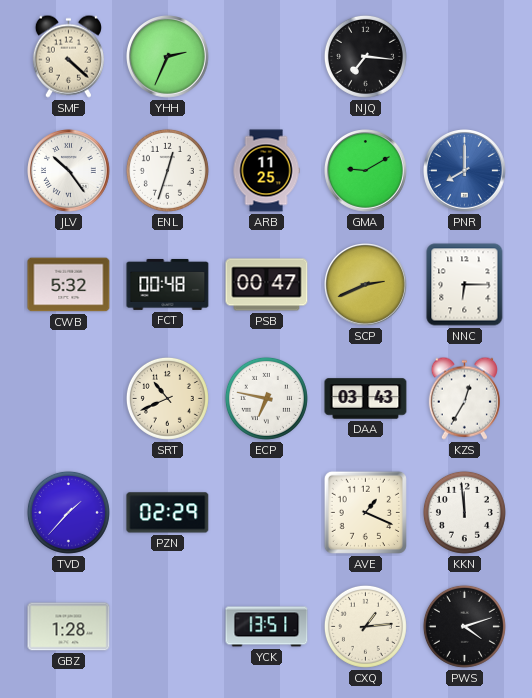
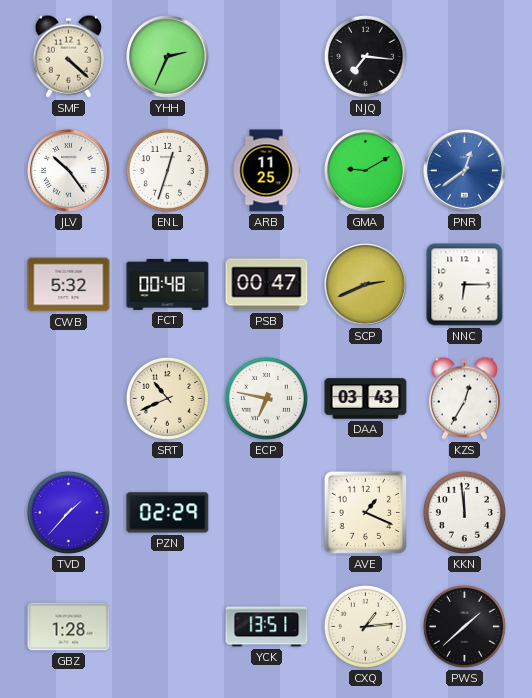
PNR: 8:00 -> 12:39 (465, 171)
PWS: 4:12 -> 1:38 (464, 626)
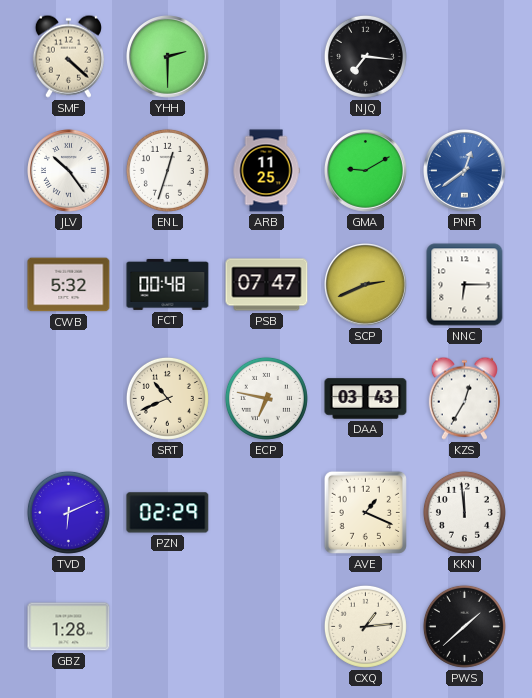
YHH: 2:34 -> 2:30 (168, 57)
PSB: 00:47 -> 07:47 (267, 285)
TVD: 1:37 -> 6:11 (68, 512)
YCK: 13:51 -> none (267, 627)
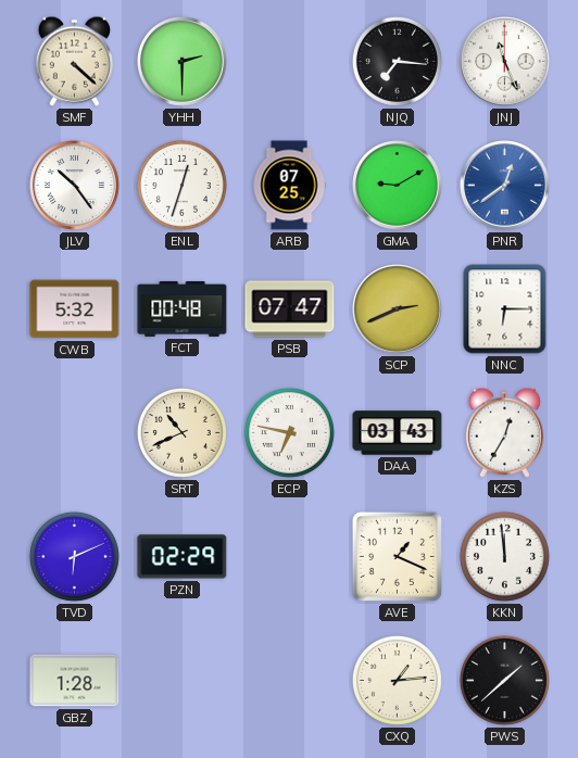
JNJ: none -> 11:26 (505, 62)
ARB: 11:25 -> 07:25 (289, 186)
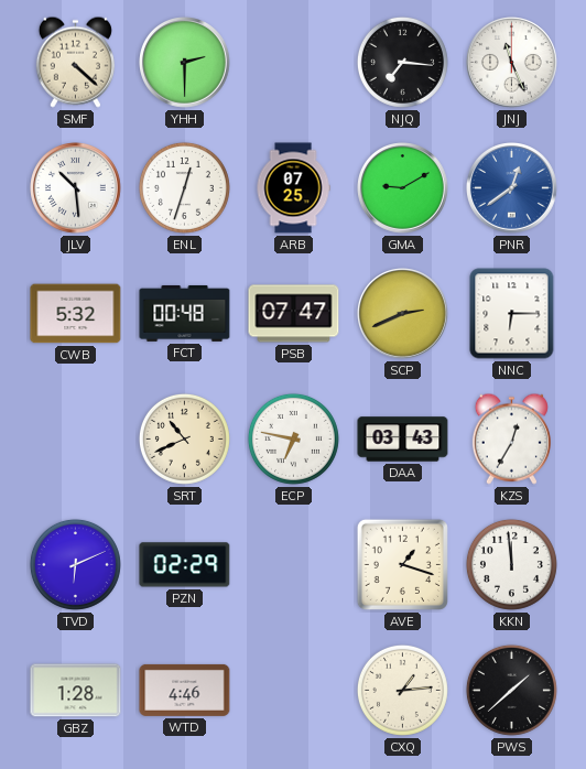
JLV: 10:24 -> 10:29 (76, 188)
AVE: 1:19 -> 1:18 (402, 564)
WTD: none -> 4:46 (185, 690)
